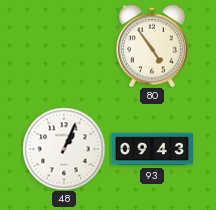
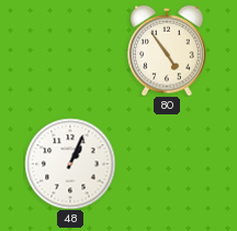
93: 09:43 -> none (151, 149)
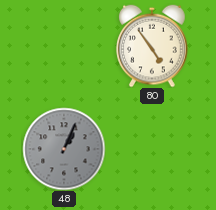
48 dial: white -> grey (64, 149)
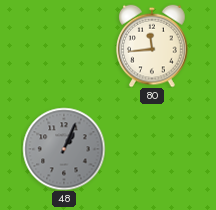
80: 4:54 -> 11:44 (152, 46)
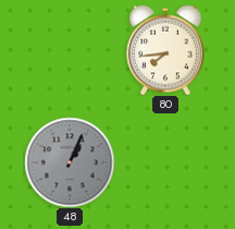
80: 11:44 -> 7:44 (165, 50)
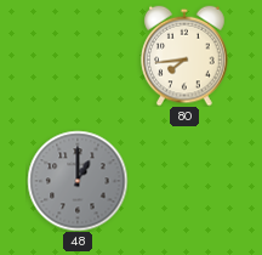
48: 1:04 -> 1:00 (78, 181)
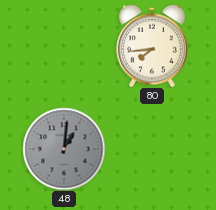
48: 1:00 -> 1:01 (64, 149)
